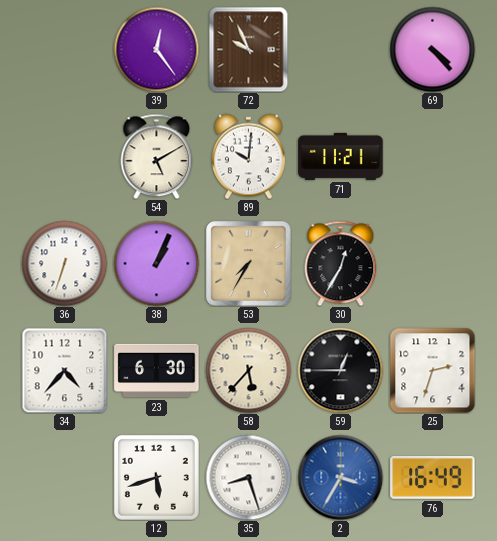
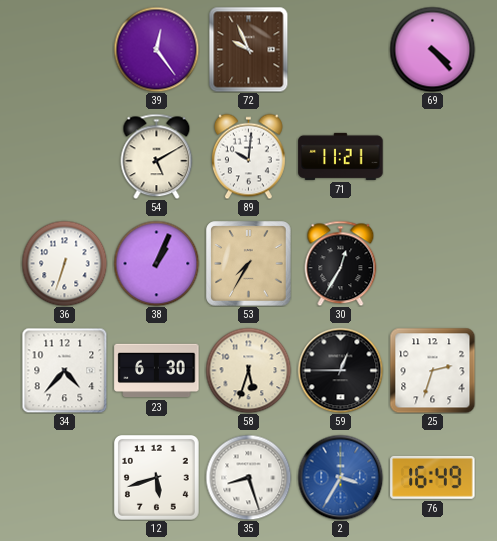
58: 5:37 -> 5:33 (248, 370)
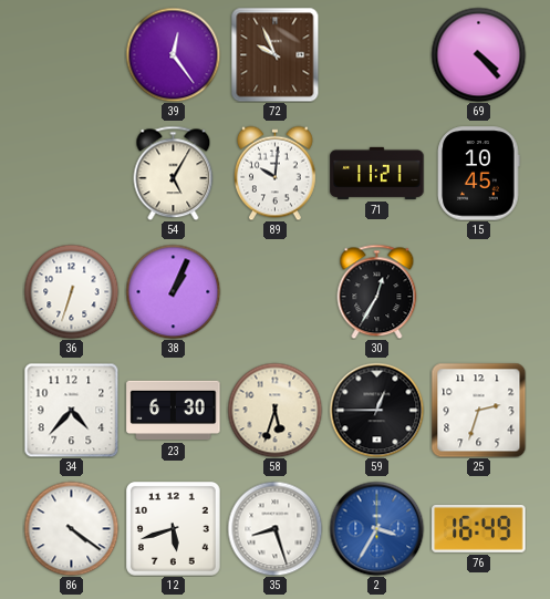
54: 5:10 -> 5:05 (174, 173)
15: none -> 10:45 (479, 174)
53: 7:35 -> none (249, 264)
86: none -> 4:21 (71, 528)
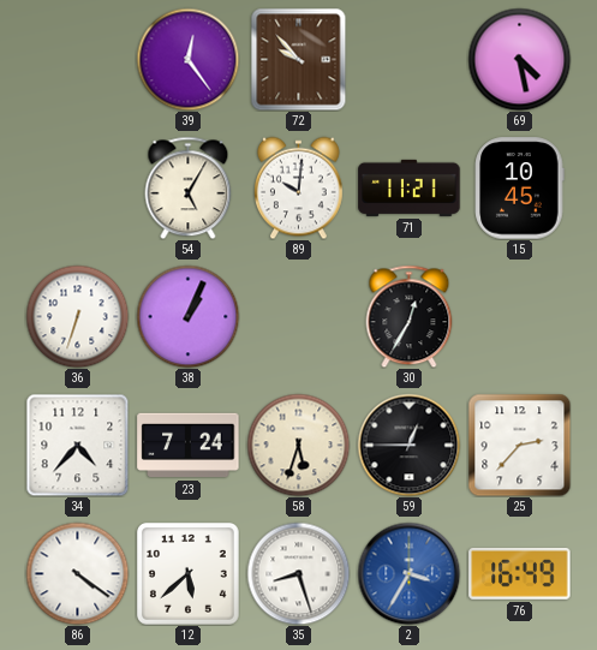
72: 9:56 -> 9:53 (299, 59)
69: 4:23 -> 4:28 (519, 59)
23: 6:30 -> 7:24 (189, 446)
25: 2:33 -> 2:37 (519, 445)
12: 5:42 -> 5:38 (189, 574)
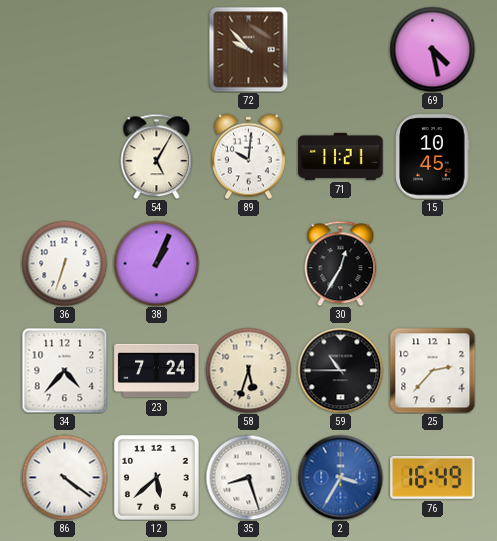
39: 12:24 -> none (187, 59)
59: 12:45 -> 10:45 (340, 370)
